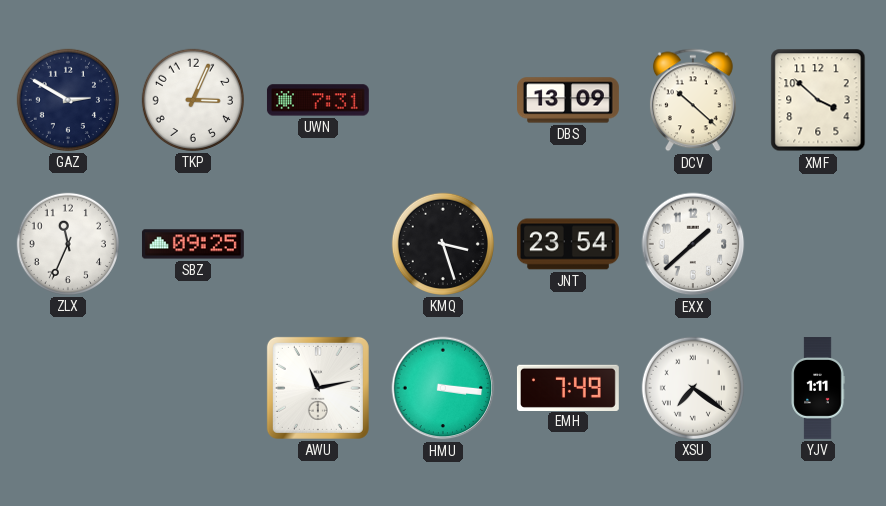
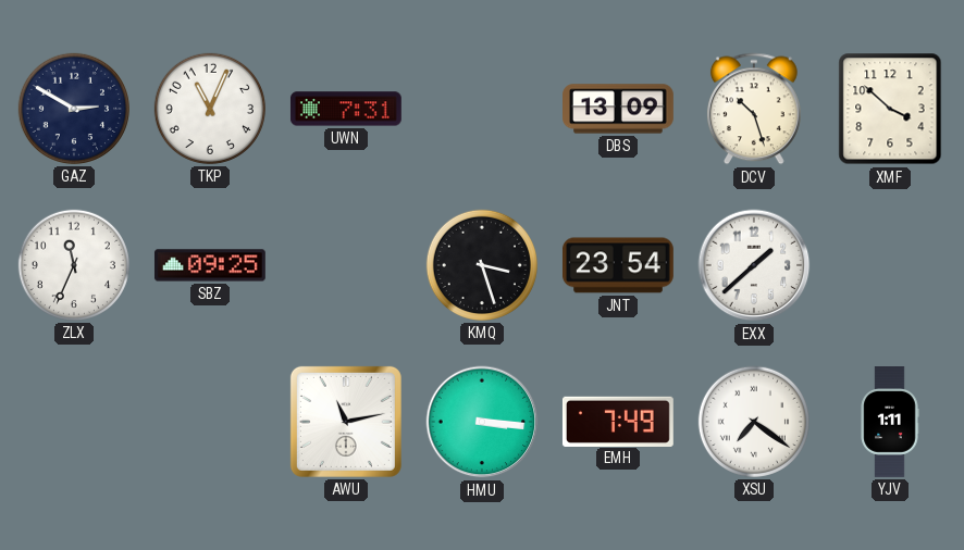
TKP: 3:04 -> 11:04 (210, 109)
DCV: 10:22 -> 10:27 (754, 109)
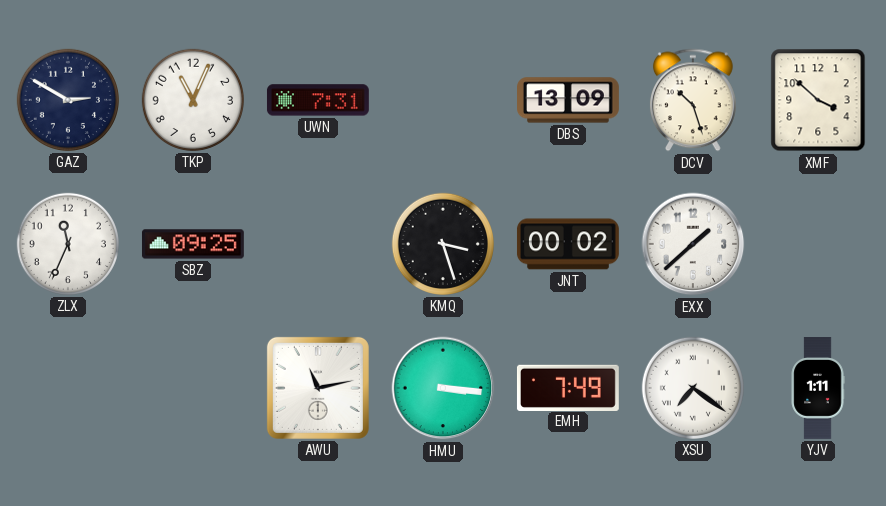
JNT: 23:54 -> 00:02 (568, 244)
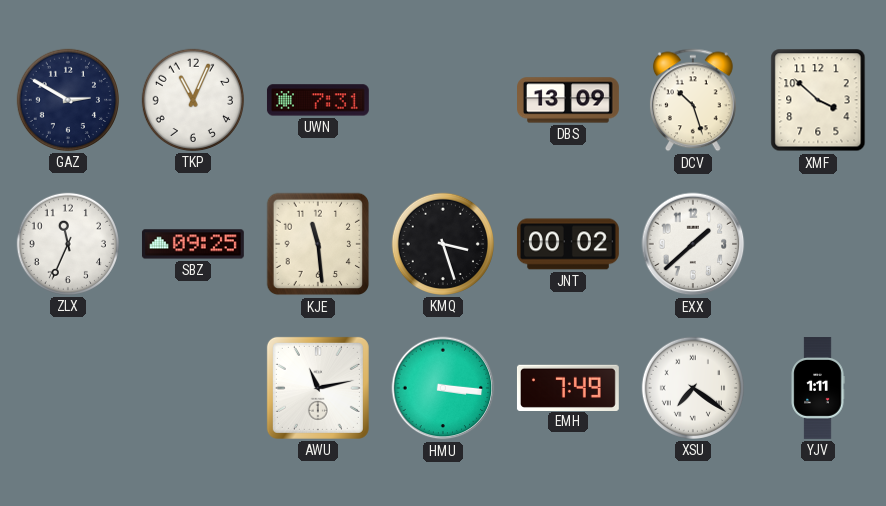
KJE: none -> 11:29 (318, 244)
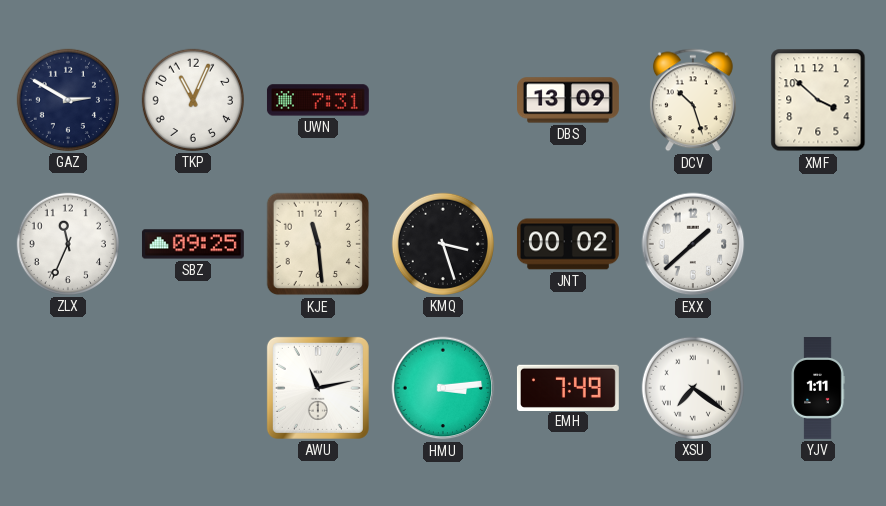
HMU: 3:16 -> 3:14 (443, 388)
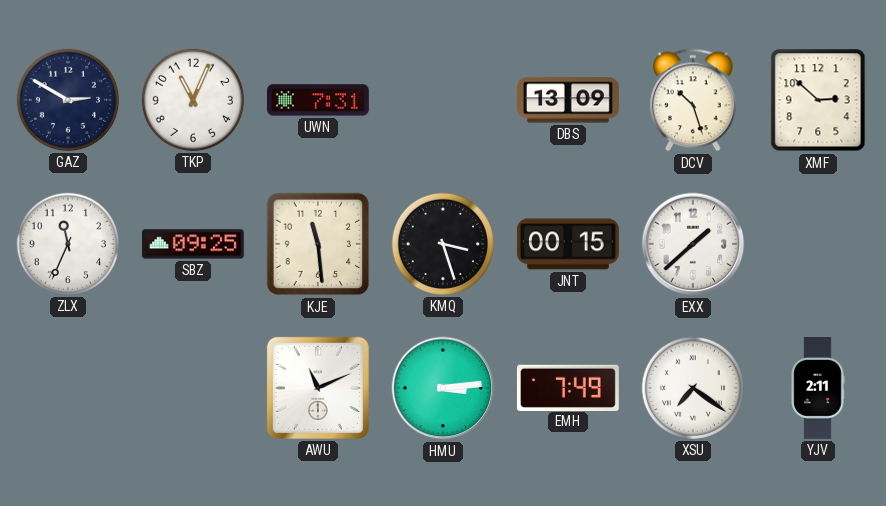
XMF: 3:52 -> 2:52 (818, 100)
JNT: 00:02 -> 00:15 (568, 244)
AWU: 11:13 -> 11:11 (318, 388)
YJV: 1:11 -> 2:11 (818, 389)
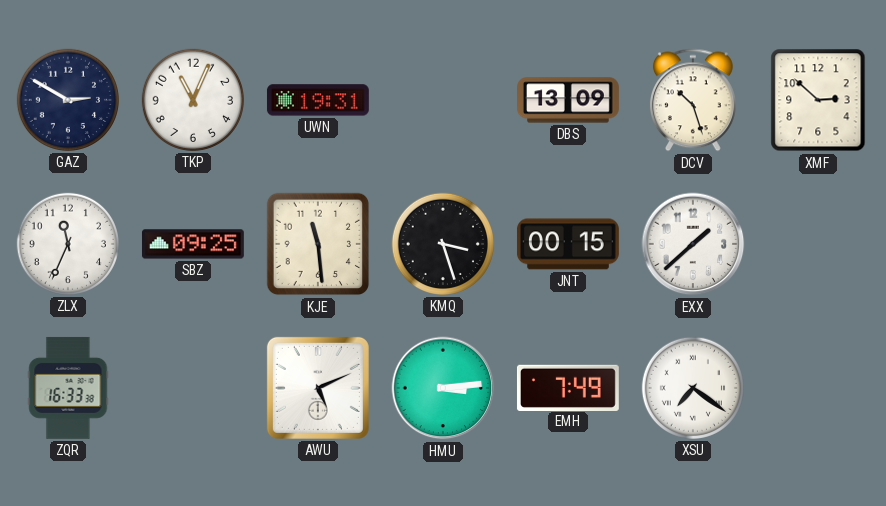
UWN: 7:31 -> 19:31 (318, 100)
ZQR: none -> 16:33 (68, 388)
AWU: 11:11 -> 5:11 (318, 388)
YJV: 2:11 -> none (818, 389)
